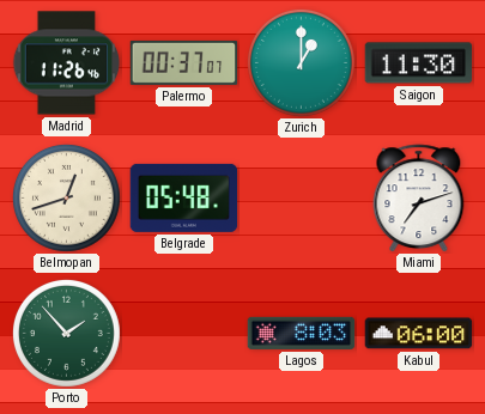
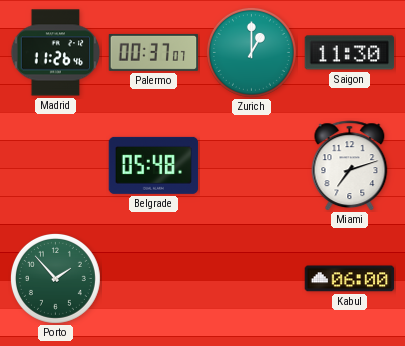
Belmopan: 12:42 -> none (66, 197)
Lagos: 8:03 -> none (302, 333)
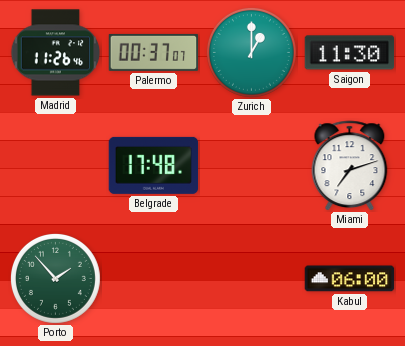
Belgrade: 05:48 -> 17:48 (154, 165)
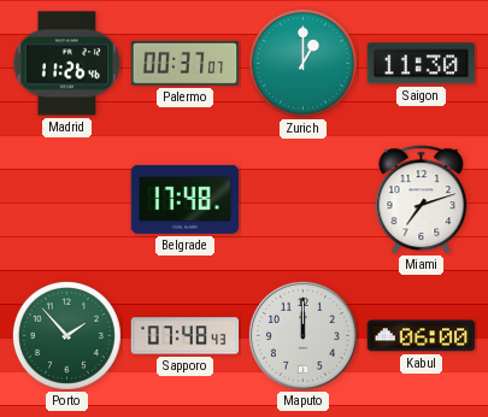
Sapporo: none -> 07:48 (186, 336)
Maputo: none -> 12:00 (302, 335)
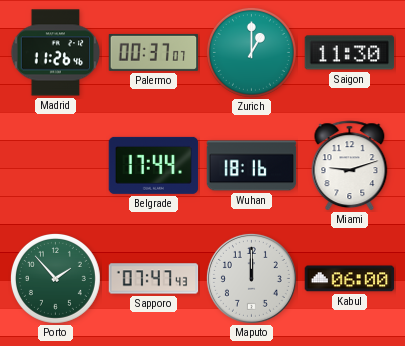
Belgrade: 17:48 -> 17:44 (154, 165)
Wuhan: none -> 18:16 (252, 166)
Miami: 7:12 -> 9:12 (350, 166)
Sapporo: 07:48 -> 07:47 (154, 279)
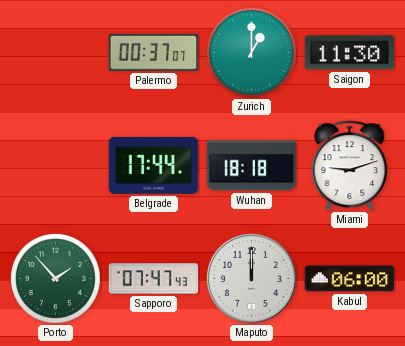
Madrid: 11:26 -> none (55, 53)
Wuhan: 18:16 -> 18:18 (252, 166)
